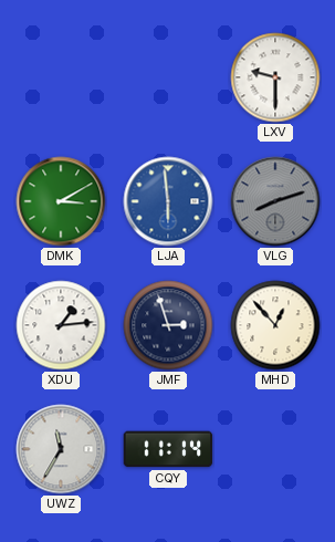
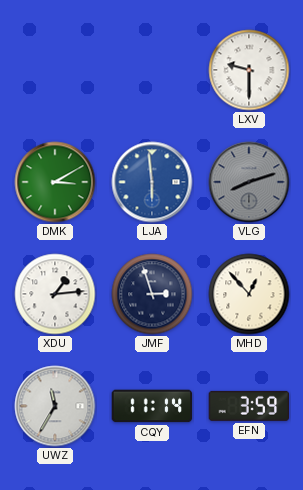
EFN: none -> 3:59 (249, 406)
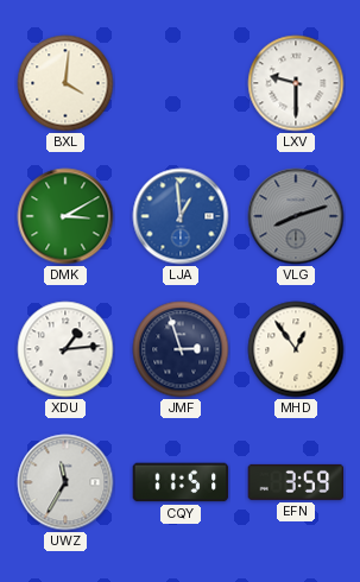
BXL: none -> 4:01 (65, 83)
LJA: 5:59 -> 12:59 (181, 216)
MHD: 12:53 -> 12:54 (296, 349)
CQY: 11:14 -> 11:51 (181, 482)
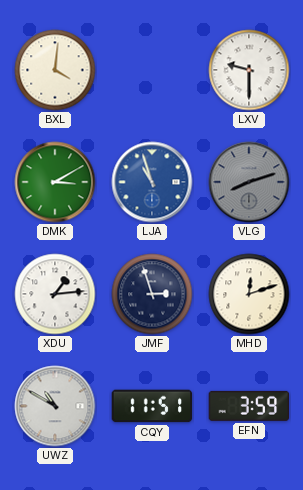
LJA: 12:59 -> 10:57 (152, 182)
MHD: 12:54 -> 12:12 (249, 294)
UWZ: 11:35 -> 10:50 (55, 406)
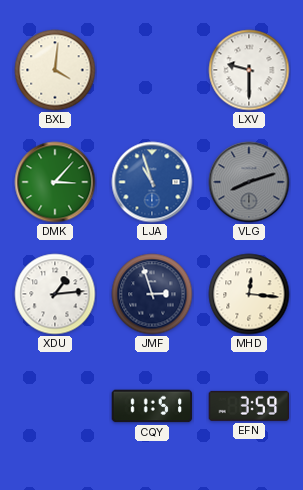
DMK: 3:10 -> 3:07 (55, 182)
MHD: 12:12 -> 12:16 (249, 294)
UWZ: 10:50 -> none (55, 406)
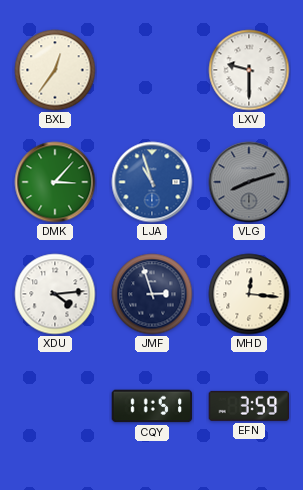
BXL: 4:01 -> 12:36 (55, 70)
XDU: 1:14 -> 4:14 (55, 294)
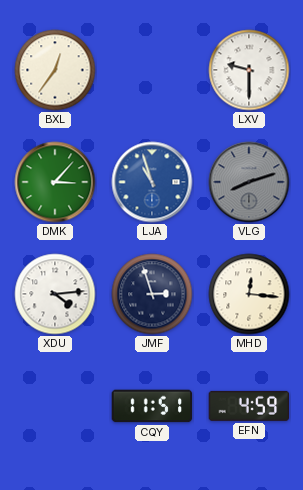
EFN: 3:59 -> 4:59 (249, 406)
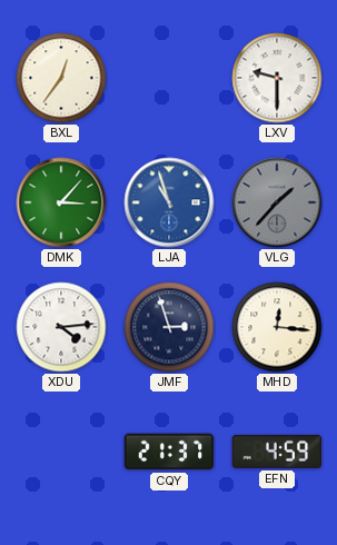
VLG: 8:12 -> 1:37 (277, 202)
CQY: 11:51 -> 21:37 (169, 452)
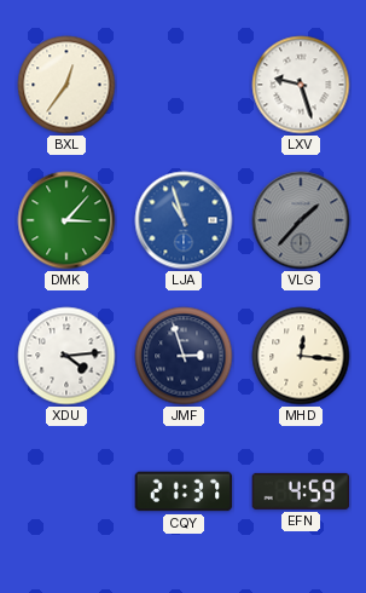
LXV: 9:30 -> 9:27 (301, 85)
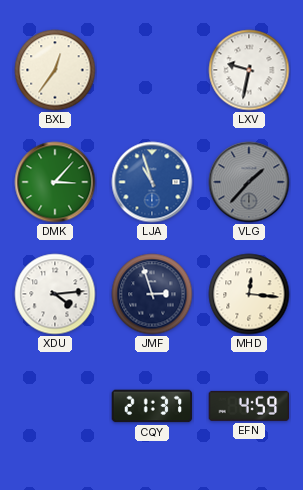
LXV: 9:27 -> 9:32 (249, 70)
